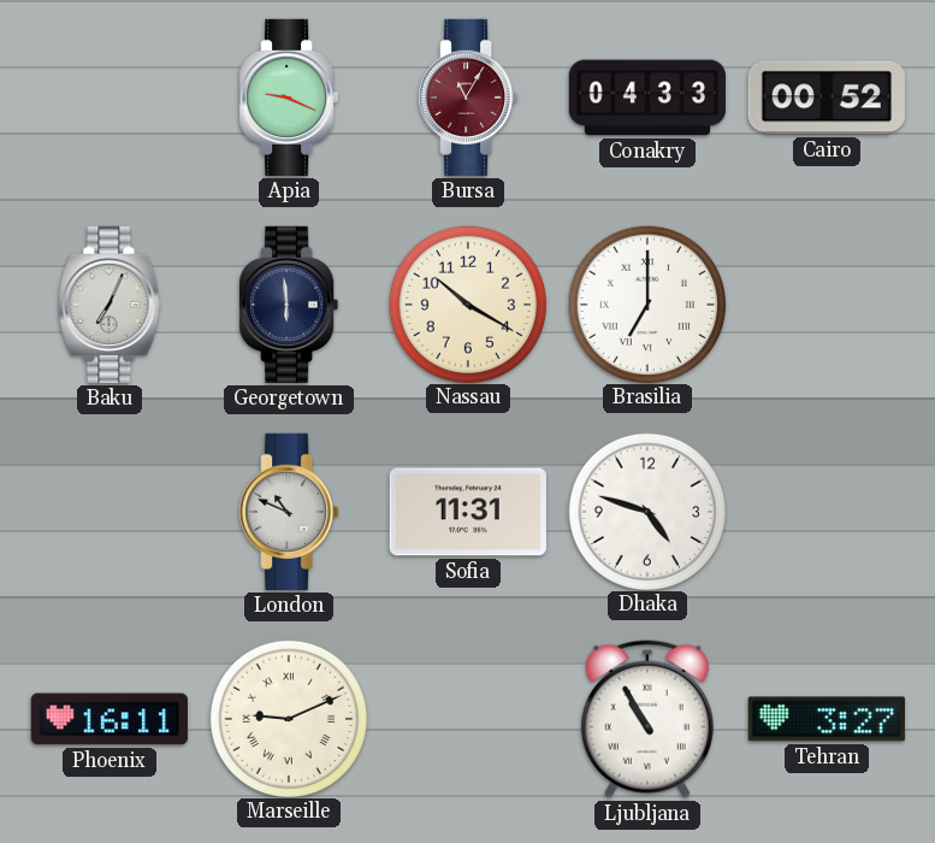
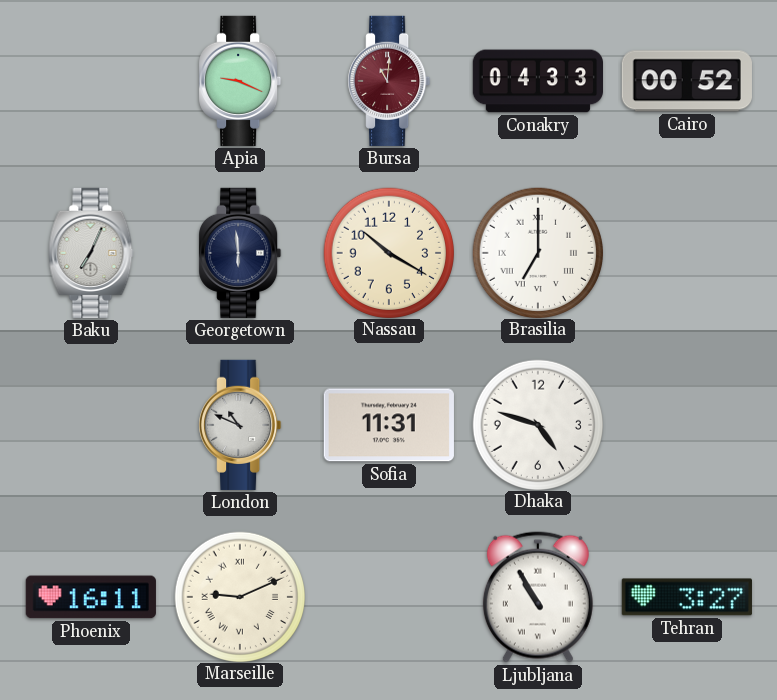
Bursa: 11:05 -> 11:01 (389, 81)
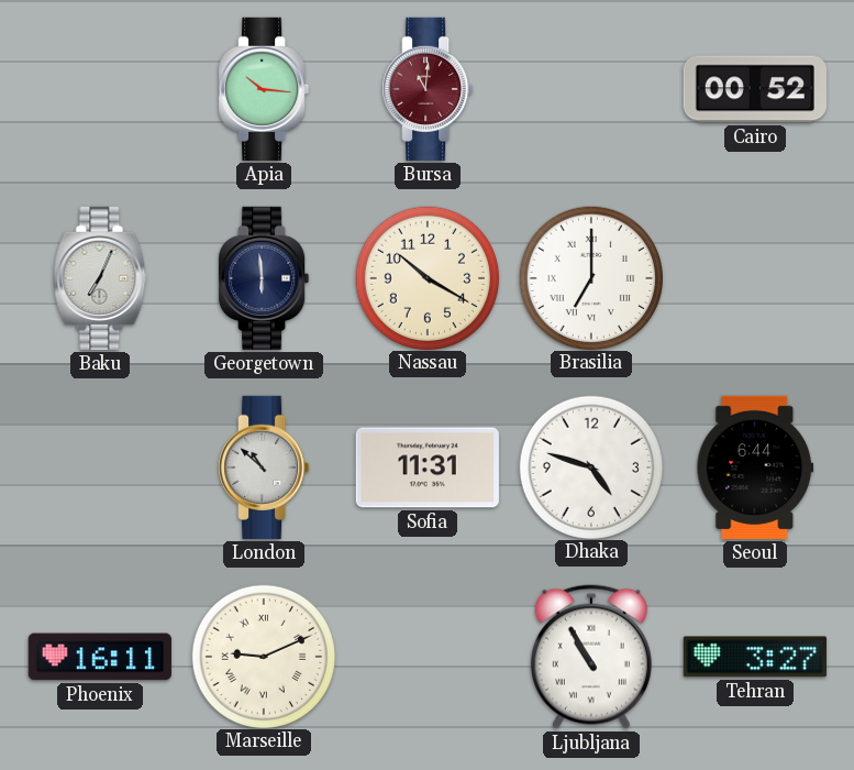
Apia: 9:19 -> 10:16 (264, 89)
Conakry: 04:33 -> none (537, 81)
London: 10:49 -> 10:52 (264, 468)
Seoul: none -> 6:44 (755, 468)
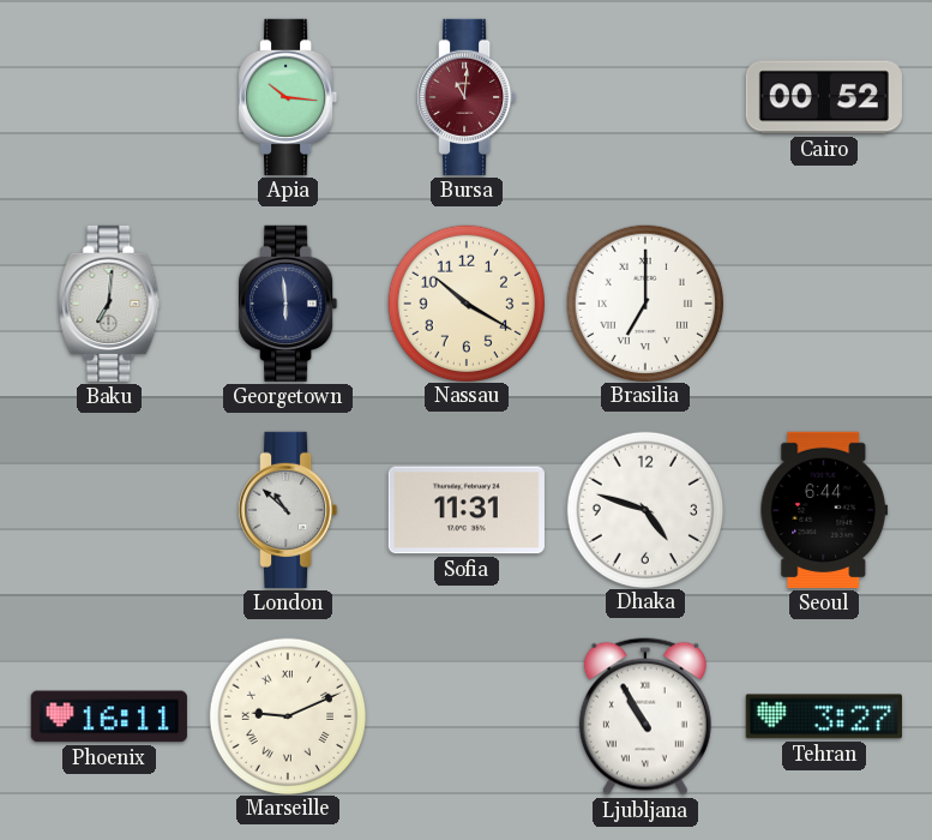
Baku: 7:04 -> 7:01 (109, 304)
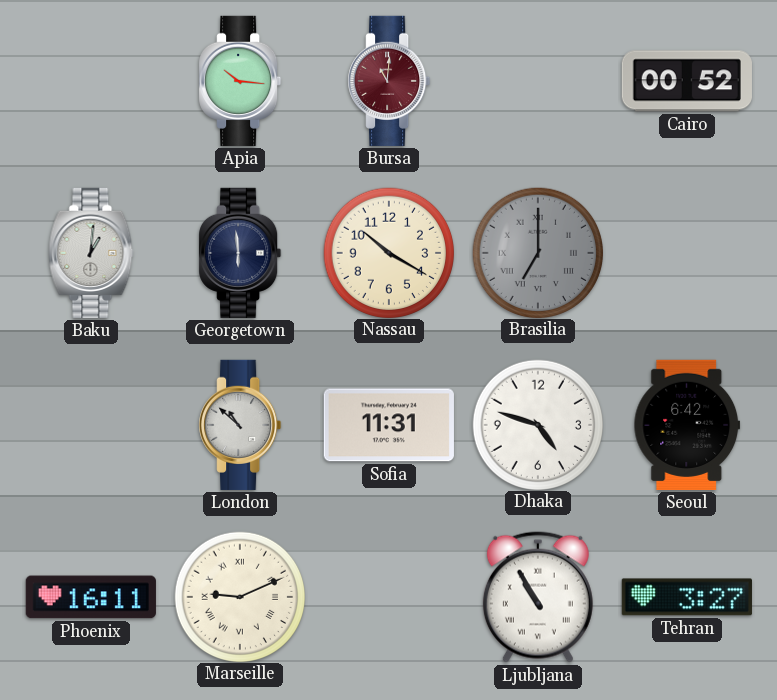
Baku: 7:01 -> 1:01 (91, 253)
Brasilia dial: white -> grey (537, 252)
Seoul: 6:44 -> 6:42 (687, 425)
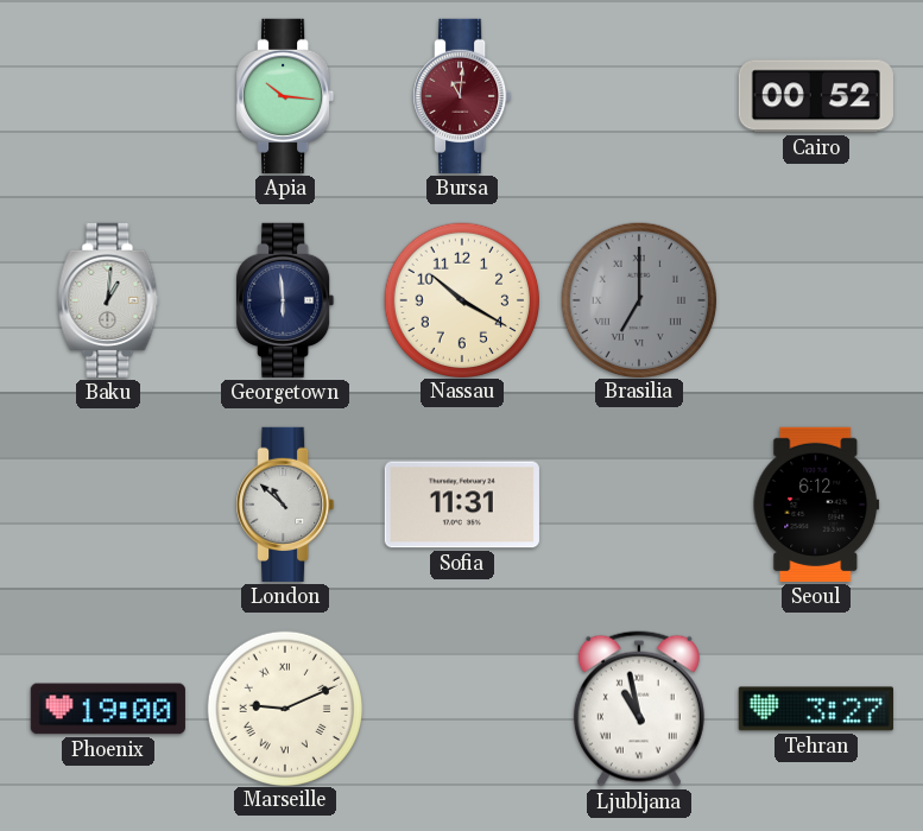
Dhaka: 4:48 -> none (537, 424)
Seoul: 6:42 -> 6:12 (816, 505)
Phoenix: 16:11 -> 19:00 (108, 709)
Ljubljana: 10:55 -> 10:58 (639, 709)
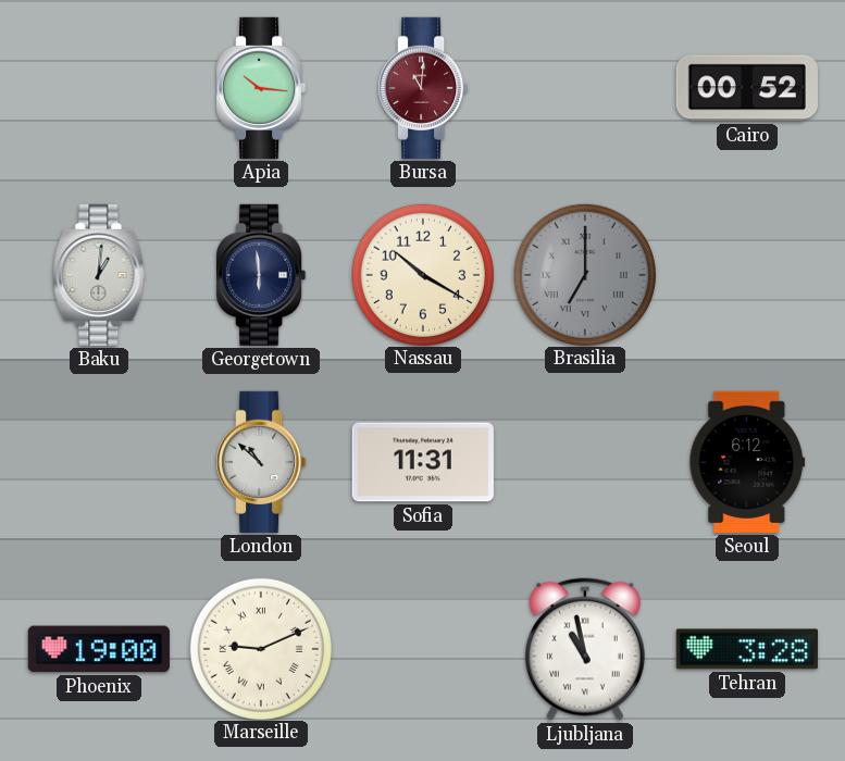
Tehran: 3:27 -> 3:28 (747, 649)
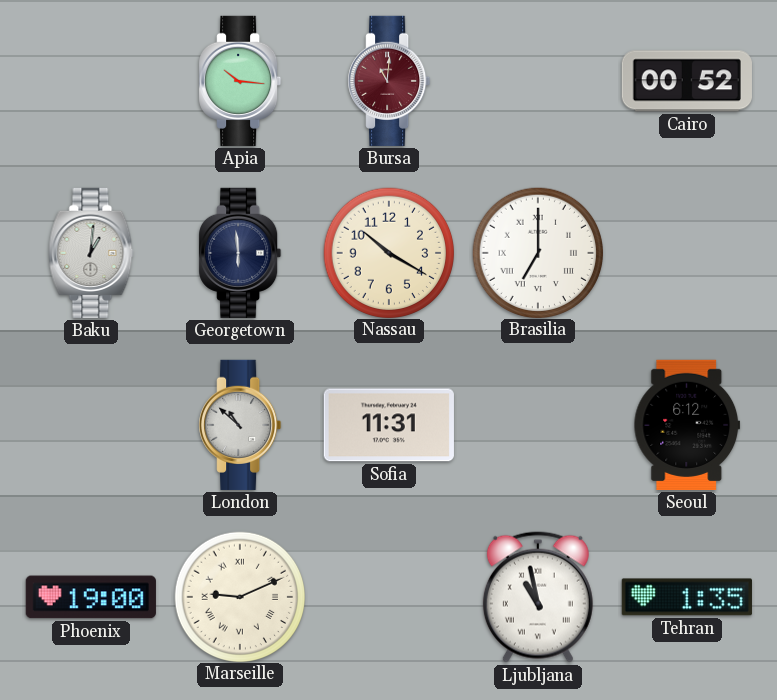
Brasilia dial: grey -> white (537, 252)
Tehran: 3:28 -> 1:35 (687, 597)
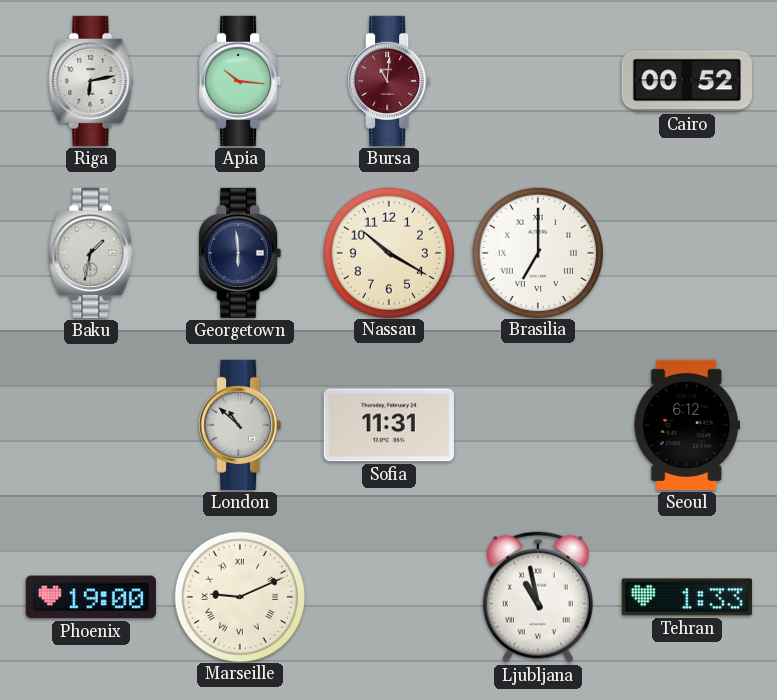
Riga: none -> 6:13 (91, 81)
Baku: 1:01 -> 1:32 (91, 253)
Tehran: 1:35 -> 1:33 (687, 597)
